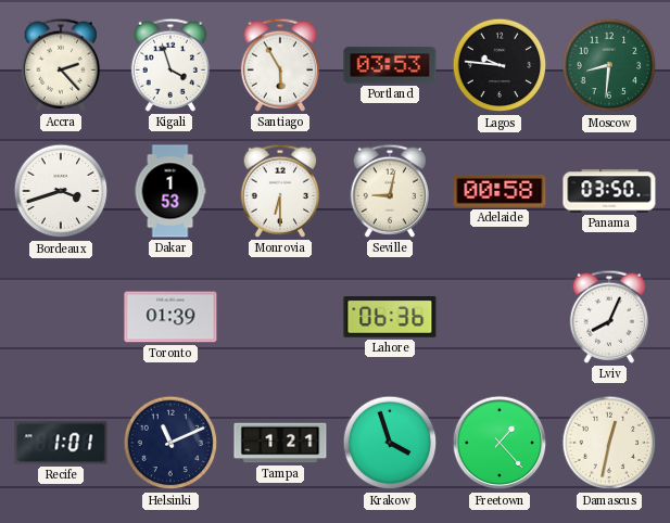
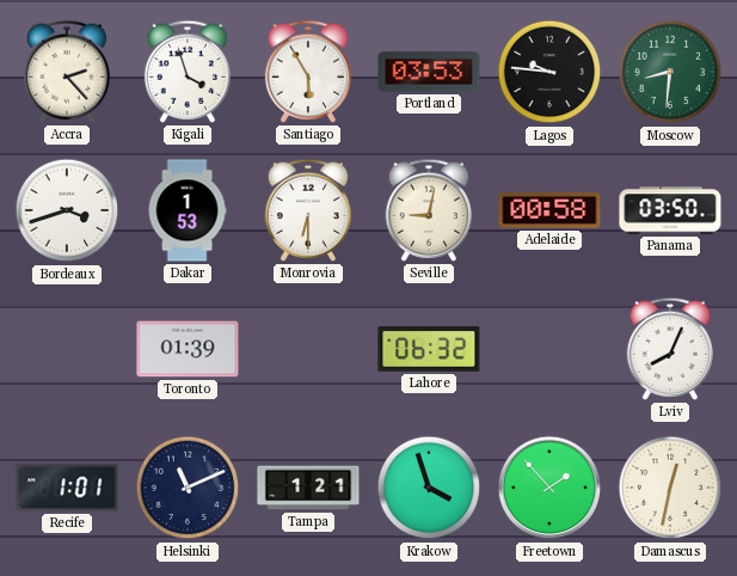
Lahore: 06:36 -> 06:32 (429, 350)
Freetown: 1:23 -> 1:53 (549, 488)
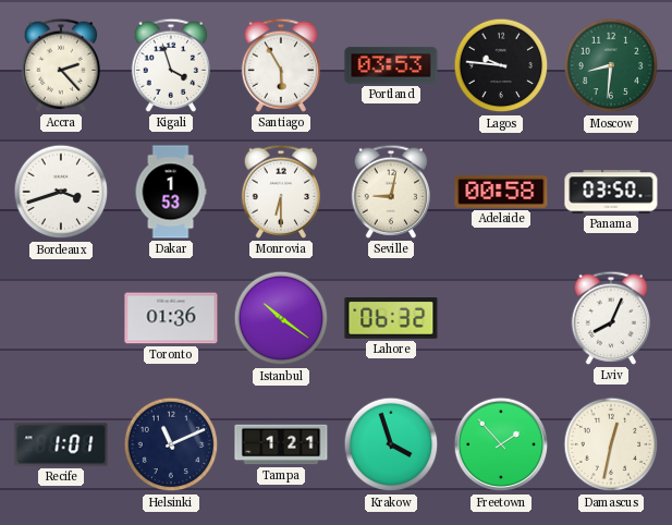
Toronto: 01:39 -> 01:36 (171, 318)
Istanbul: none -> 10:21 (281, 318)
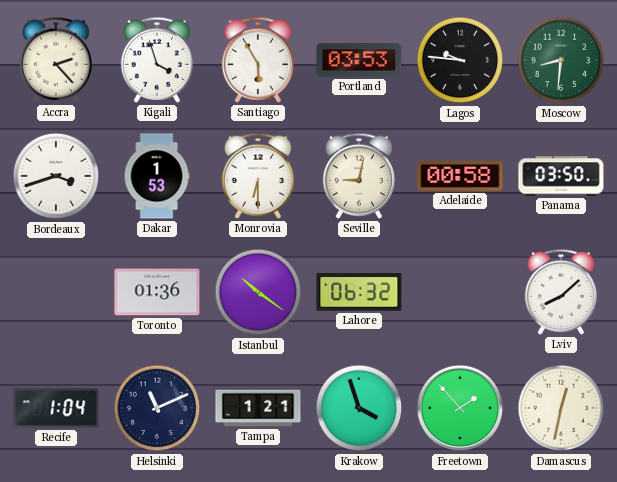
Lviv: 8:04 -> 8:08 (560, 292)
Recife: 1:01 -> 1:04 (56, 408)
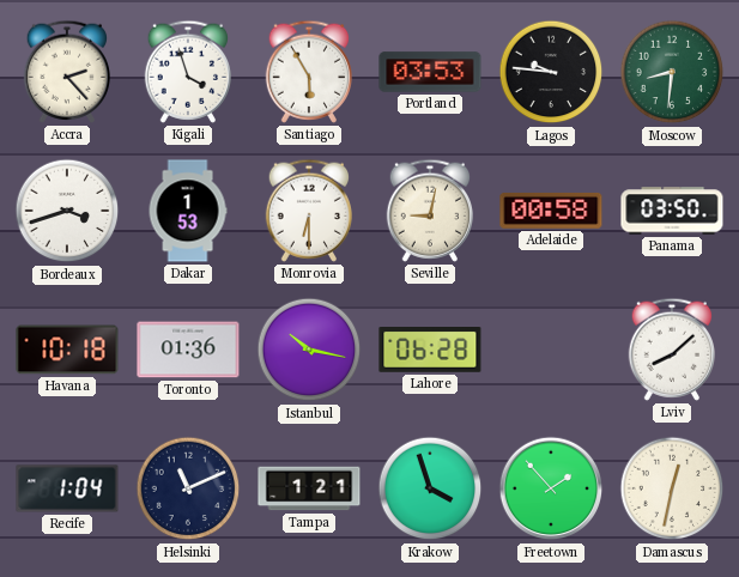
Havana: none -> 10:18 (67, 350)
Istanbul: 10:21 -> 10:17 (309, 350)
Lahore: 06:32 -> 06:28 (430, 351)
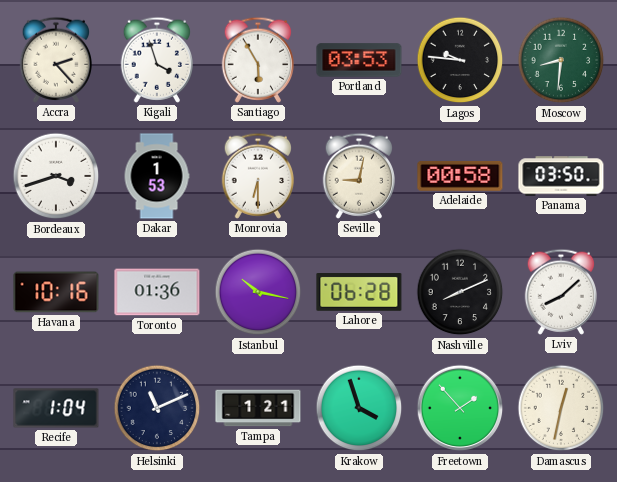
Havana: 10:18 -> 10:16 (56, 292)
Nashville: none -> 8:11 (460, 292)
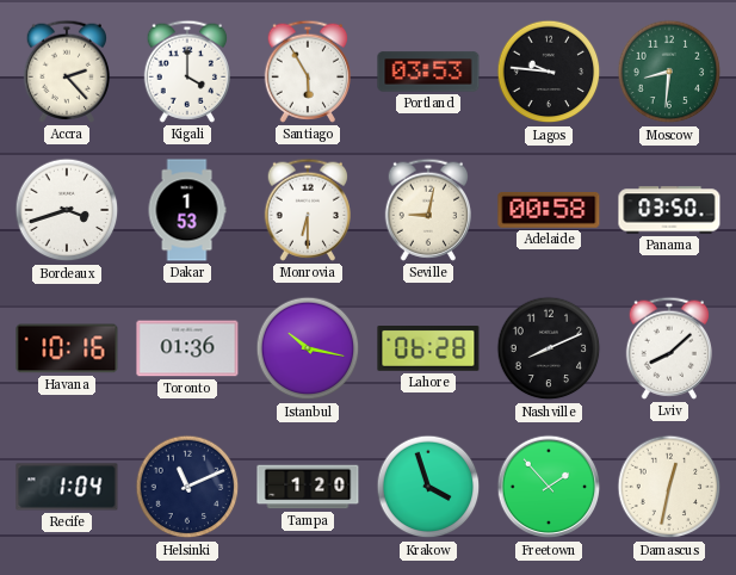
Kigali: 3:57 -> 4:00 (186, 72)
Tampa: 1:21 -> 1:20 (308, 487)
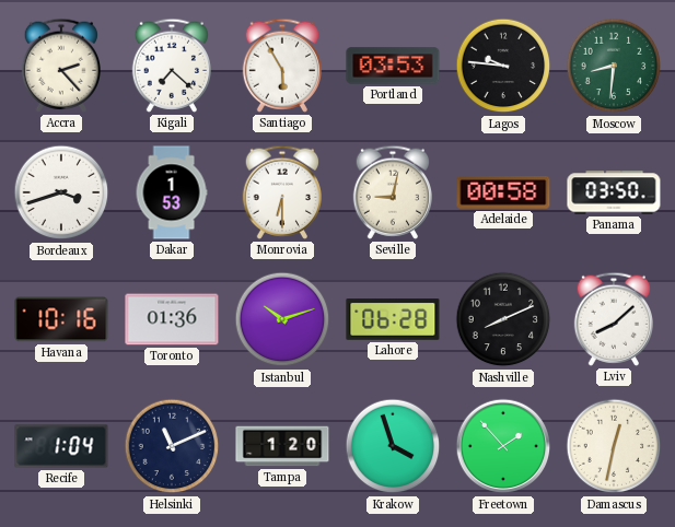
Kigali: 4:00 -> 7:22 (171, 66)
Istanbul: 10:17 -> 10:12 (282, 319)
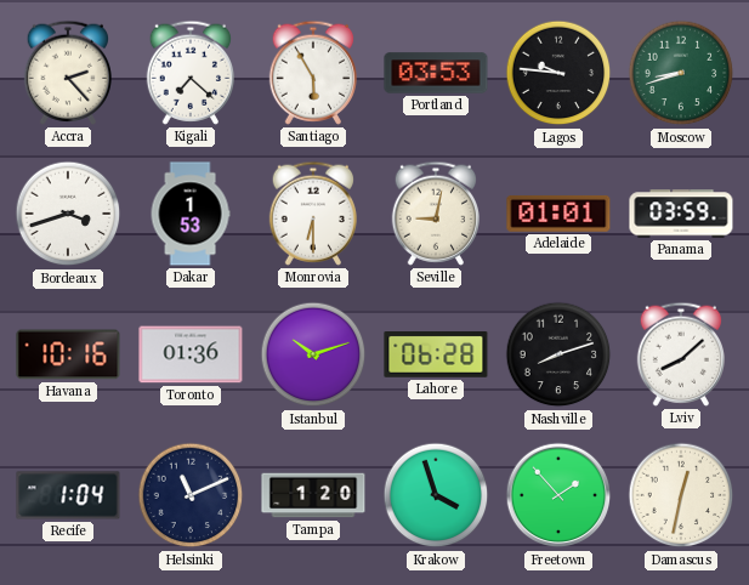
Moscow: 8:31 -> 8:42 (681, 73)
Adelaide: 00:58 -> 01:01 (558, 214)
Panama: 03:50 -> 03:59 (681, 214)
Nashville: 8:11 -> 8:12 (558, 354)
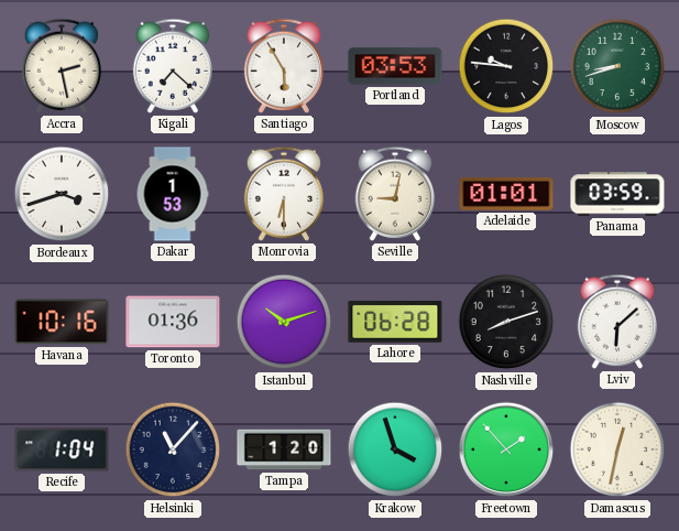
Accra: 2:23 -> 2:28 (61, 66)
Lviv: 8:08 -> 6:08 (616, 322)
Helsinki: 11:11 -> 11:07 (173, 449)
